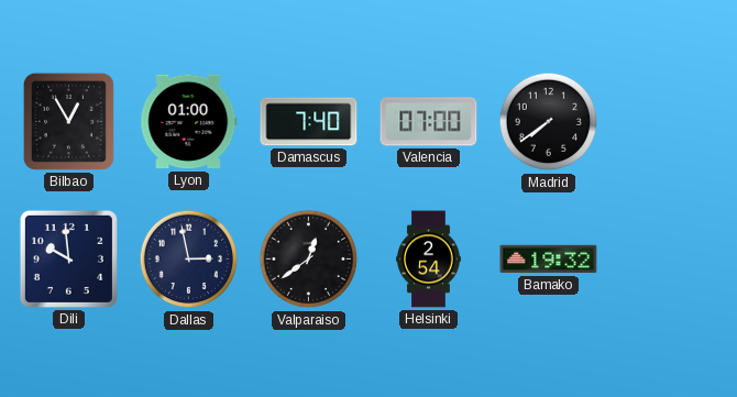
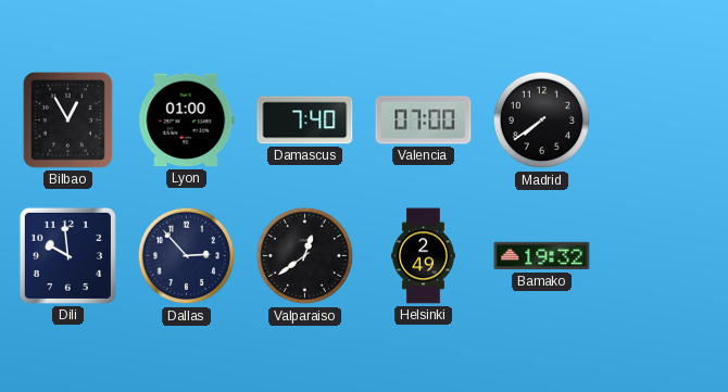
Dallas: 2:58 -> 2:53 (187, 256)
Helsinki: 2:54 -> 2:49 (424, 256)
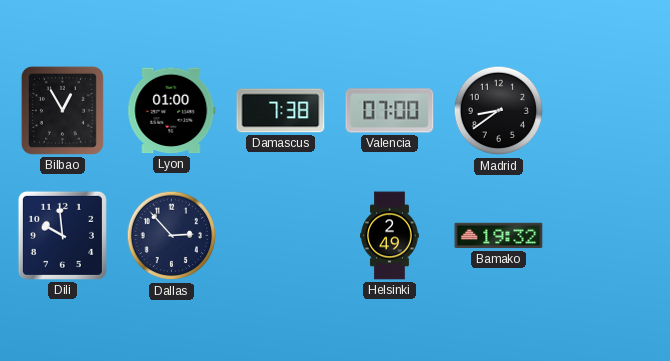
Damascus: 7:40 -> 7:38 (281, 111)
Madrid: 7:39 -> 8:39 (499, 111)
Valparaiso: 12:39 -> none (305, 256)
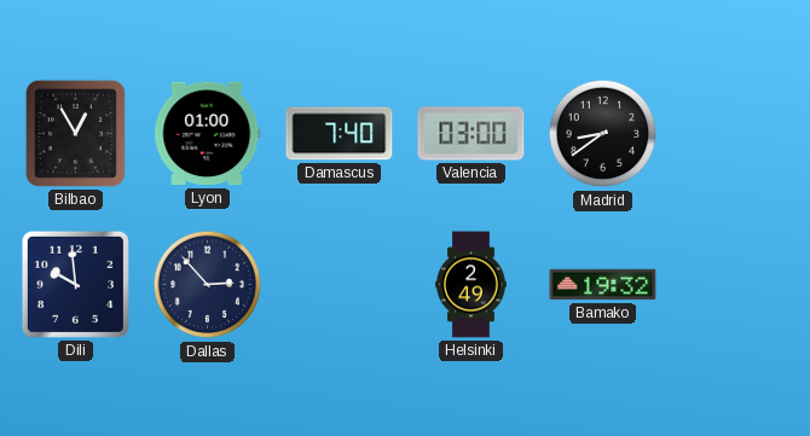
Damascus: 7:38 -> 7:40 (340, 134)
Valencia: 07:00 -> 03:00 (471, 134)
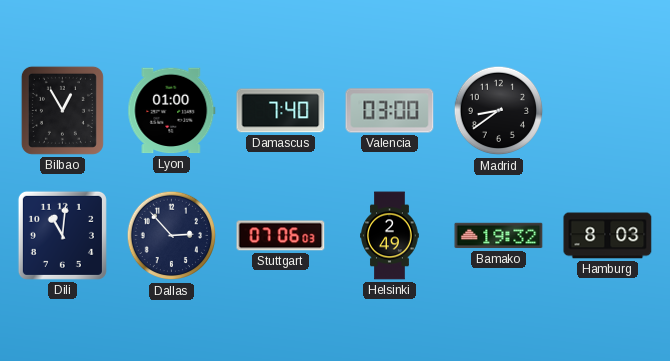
Dili: 9:59 -> 11:01 (62, 235)
Stuttgart: none -> 07:06 (281, 236)
Hamburg: none -> 8:03 (608, 236)
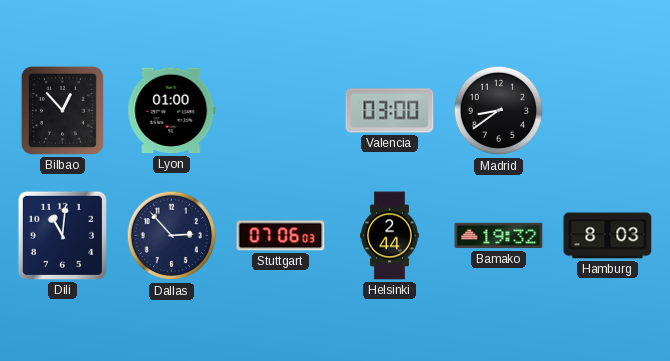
Bilbao: 12:55 -> 12:53 (62, 110)
Damascus: 7:40 -> none (281, 111)
Helsinki: 2:49 -> 2:44 (390, 236)
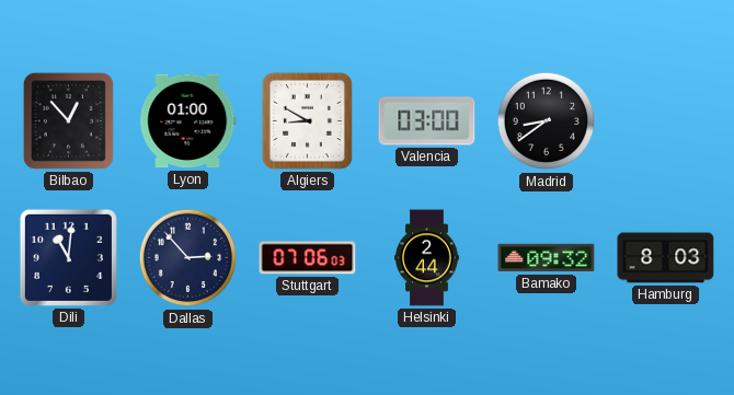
Algiers: none -> 8:50 (307, 120)
Bamako: 19:32 -> 09:32 (547, 258)
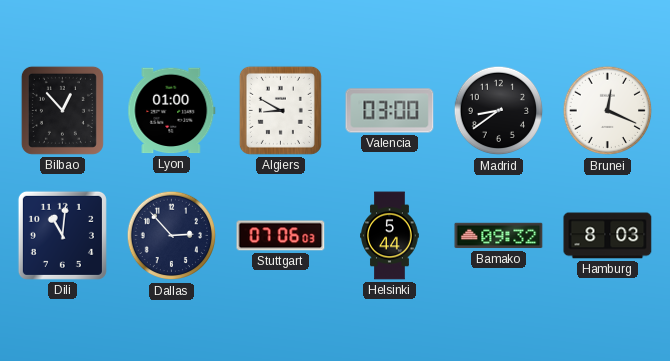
Brunei: none -> 12:19 (608, 111)
Helsinki: 2:44 -> 5:44 (390, 236)
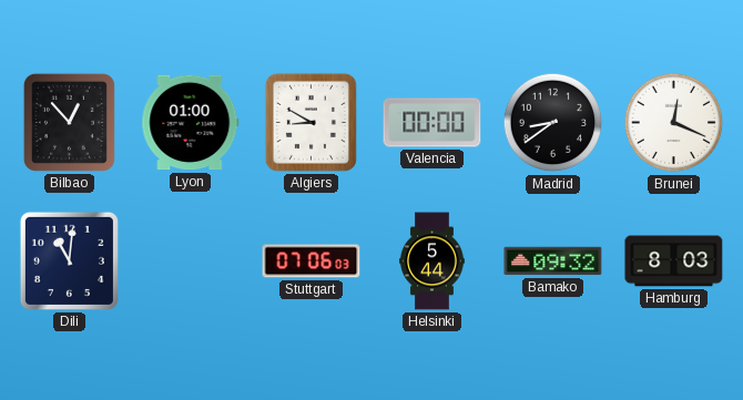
Valencia: 03:00 -> 00:00 (432, 123)
Dallas: 2:53 -> none (172, 236)
